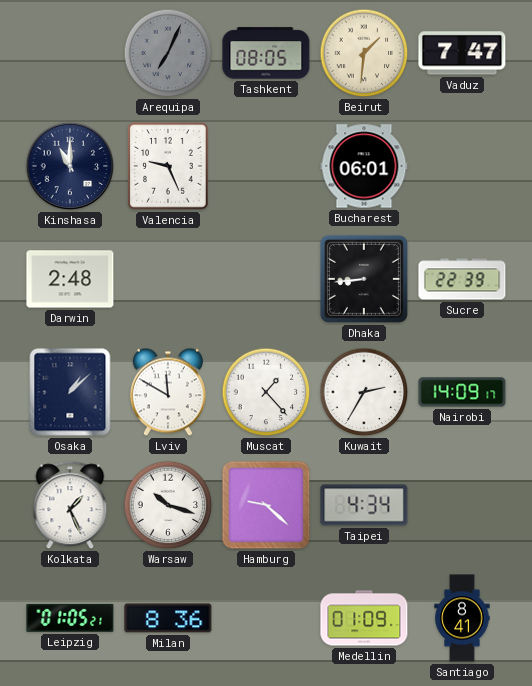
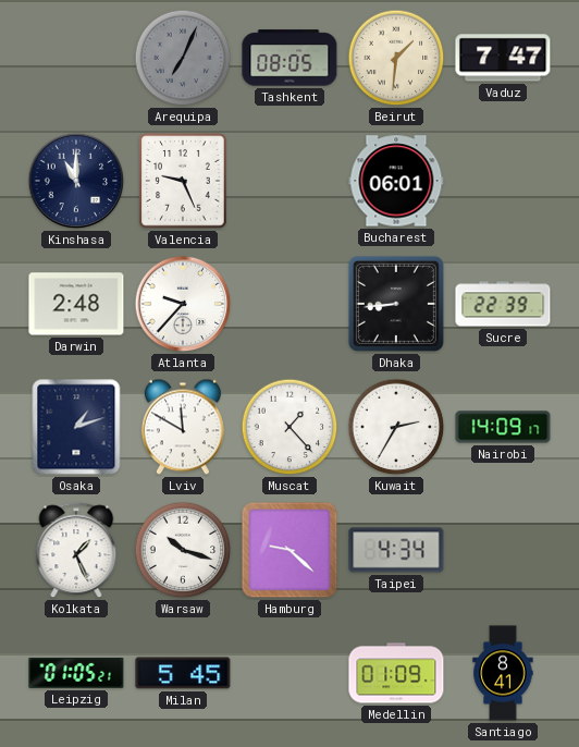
Atlanta: none -> 9:37 (183, 304)
Osaka: 1:08 -> 1:12 (76, 427)
Milan: 8:36 -> 5:45 (183, 673)
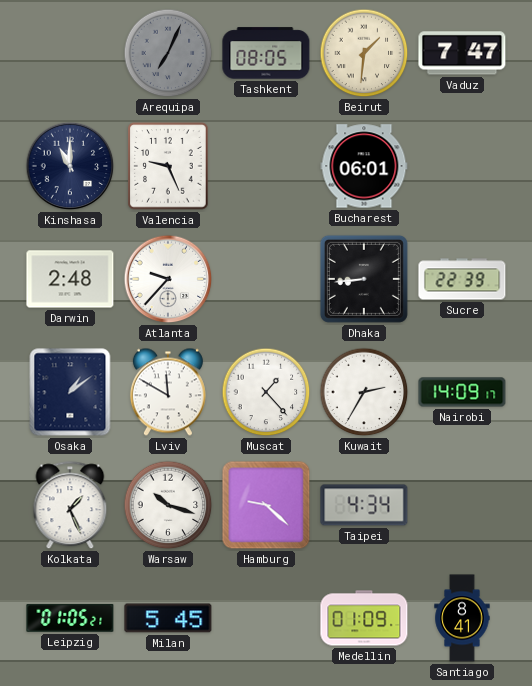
Osaka: 1:12 -> 1:09 (70, 392)
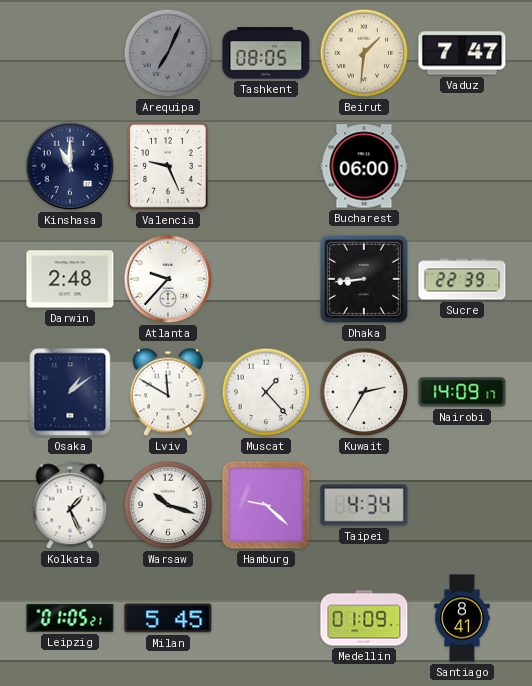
Bucharest: 06:01 -> 06:00 (364, 166)
